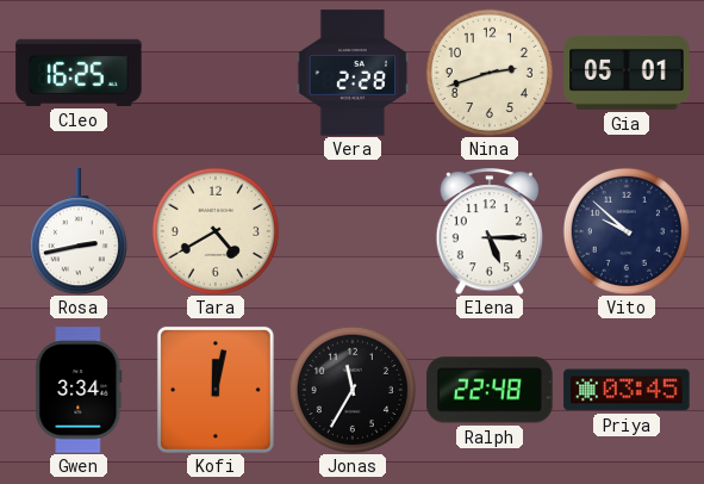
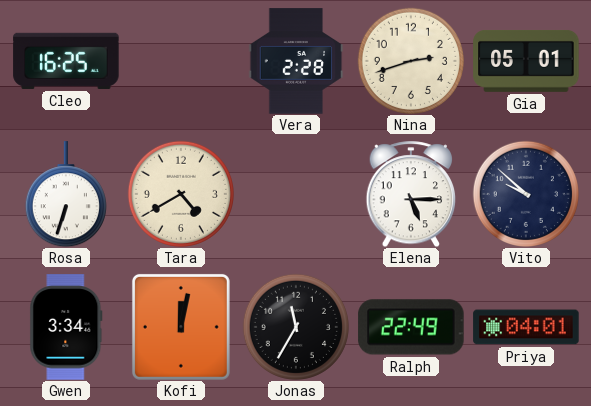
Rosa: 2:43 -> 6:33 (66, 194)
Ralph: 22:48 -> 22:49 (411, 327)
Priya: 03:45 -> 04:01 (526, 327)
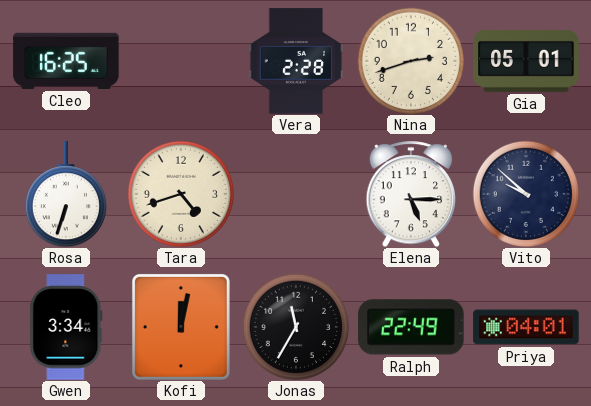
Tara: 4:40 -> 4:42 (181, 194)
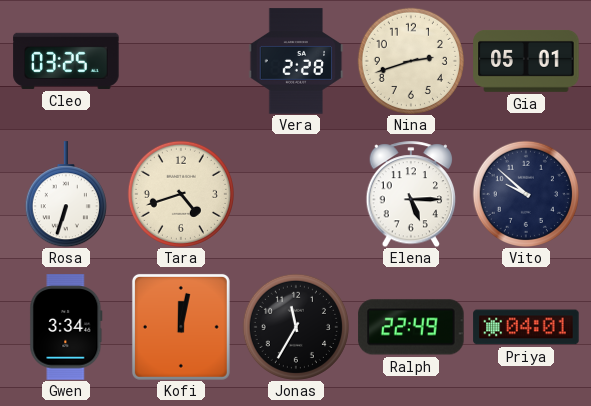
Cleo: 16:25 -> 03:25 (66, 61)
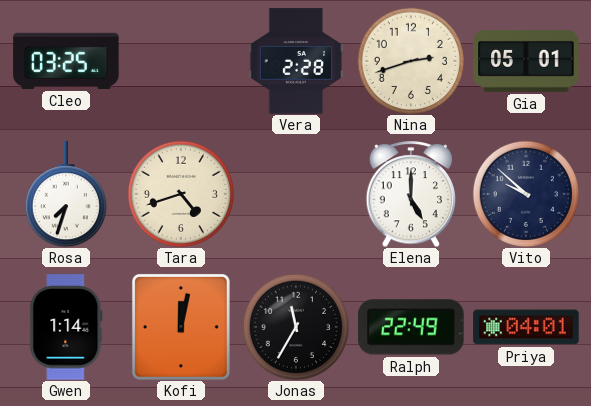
Rosa: 6:33 -> 7:33 (66, 194)
Elena: 5:15 -> 5:00 (411, 194)
Gwen: 3:34 -> 1:14 (66, 327)
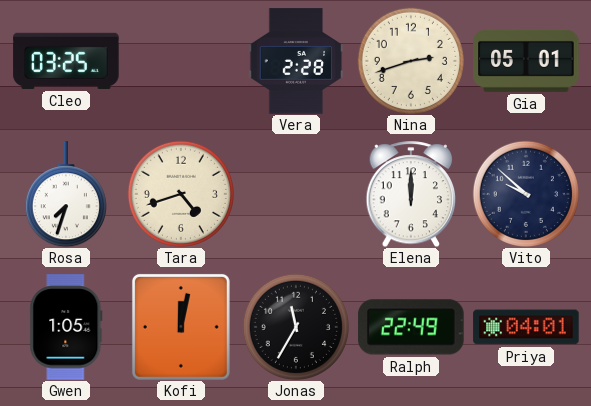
Elena: 5:00 -> 12:00 (411, 194)
Gwen: 1:14 -> 1:05 (66, 327)
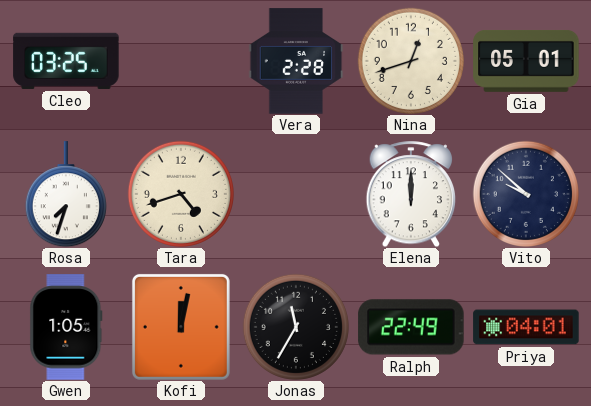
Nina: 2:42 -> 12:42 (411, 61)
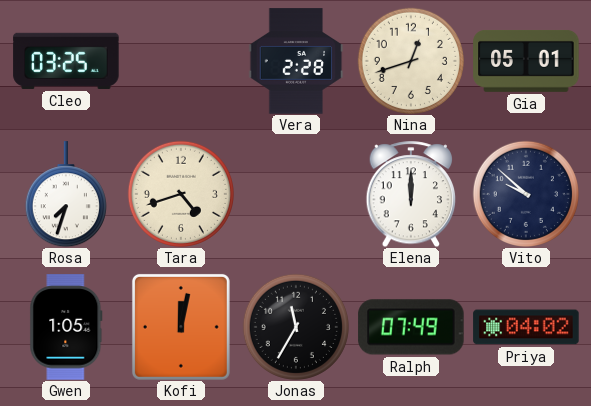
Ralph: 22:49 -> 07:49 (411, 327)
Priya: 04:01 -> 04:02 (526, 327)
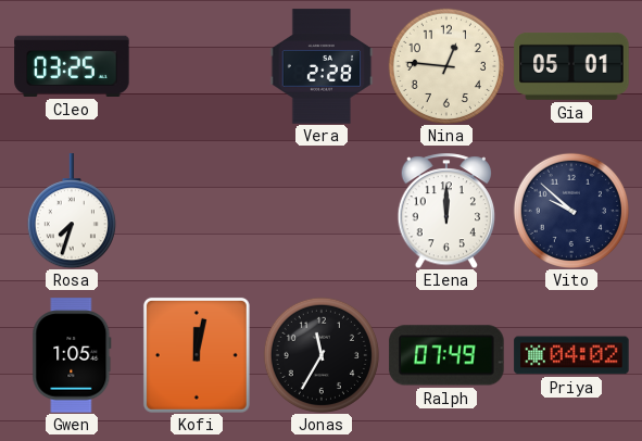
Nina: 12:42 -> 12:46 (446, 66)
Tara: 4:42 -> none (181, 194)
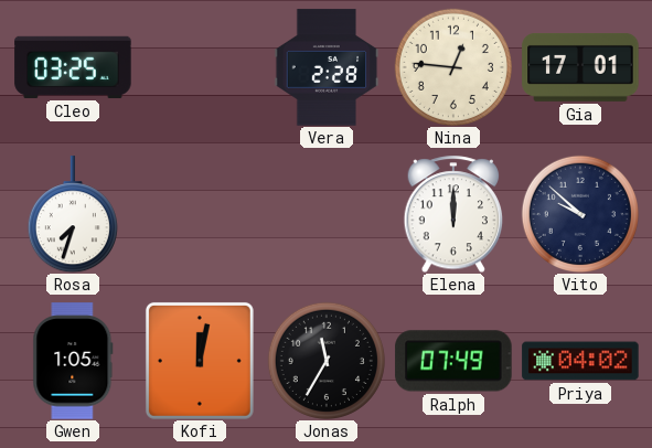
Gia: 05:01 -> 17:01 (580, 67)
